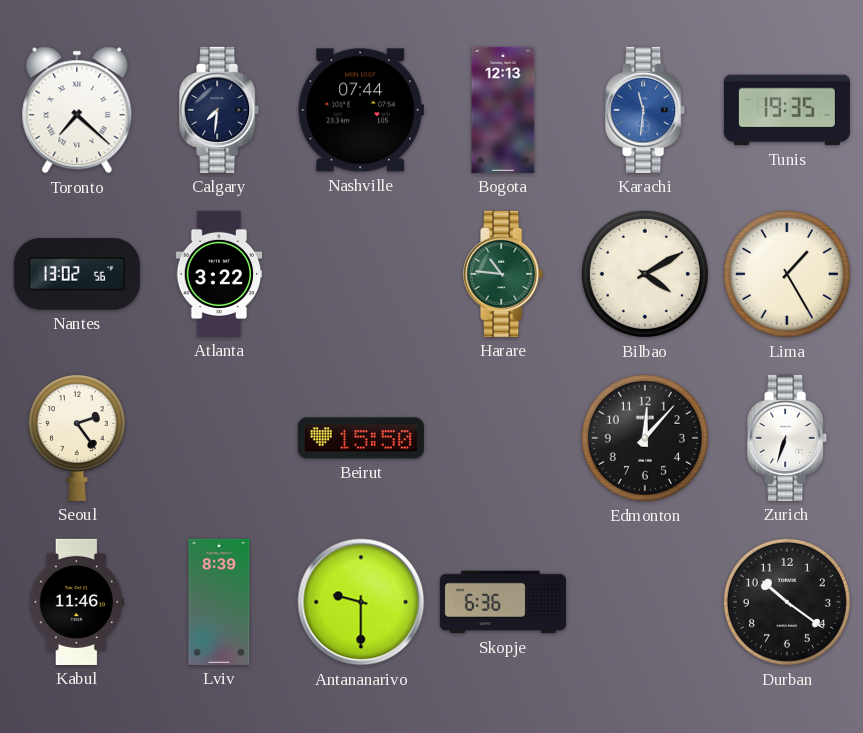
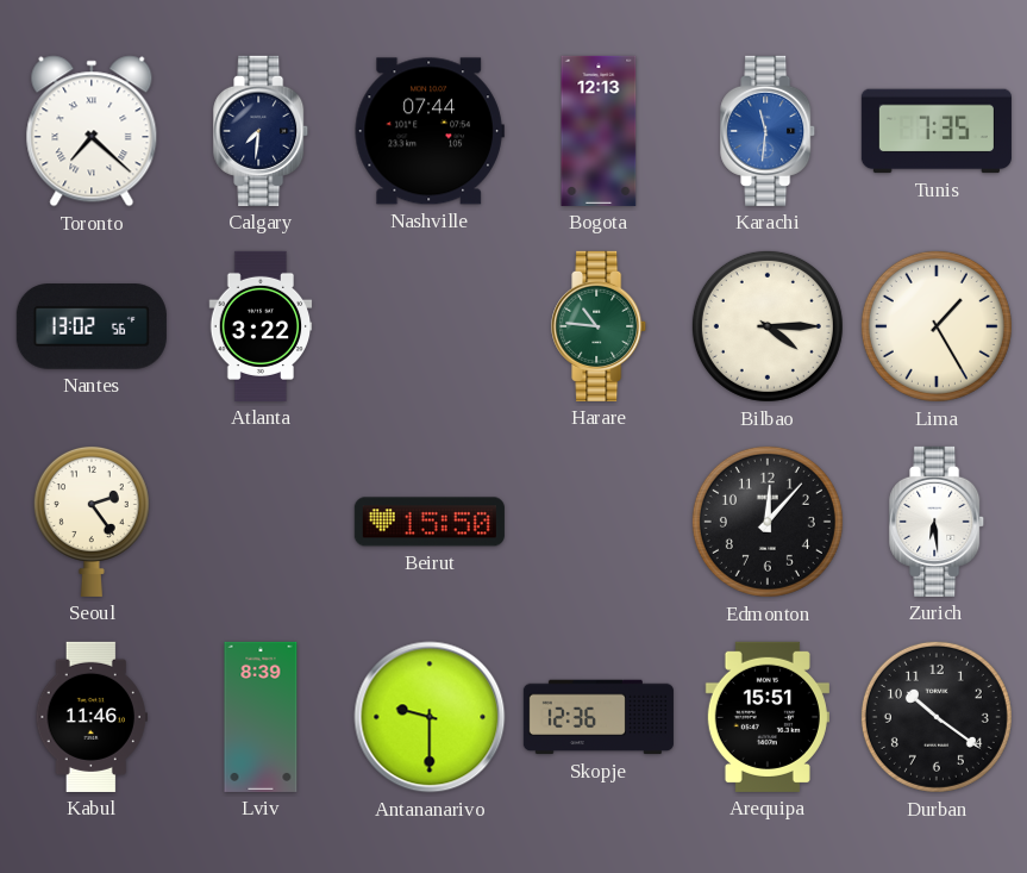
Tunis: 19:35 -> 7:35 (937, 131)
Bilbao: 4:10 -> 4:15 (768, 326)
Zurich: 6:33 -> 6:29 (938, 522)
Skopje: 6:36 -> 12:36 (599, 717)
Arequipa: none -> 15:51 (768, 717)
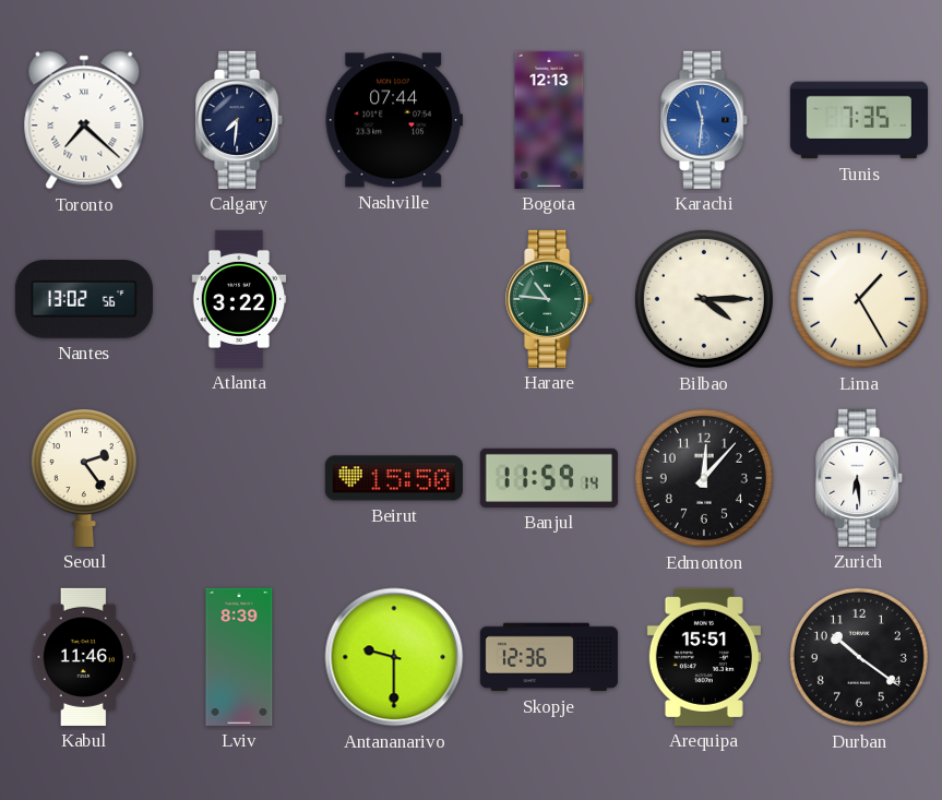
Banjul: none -> 11:59 (549, 478)
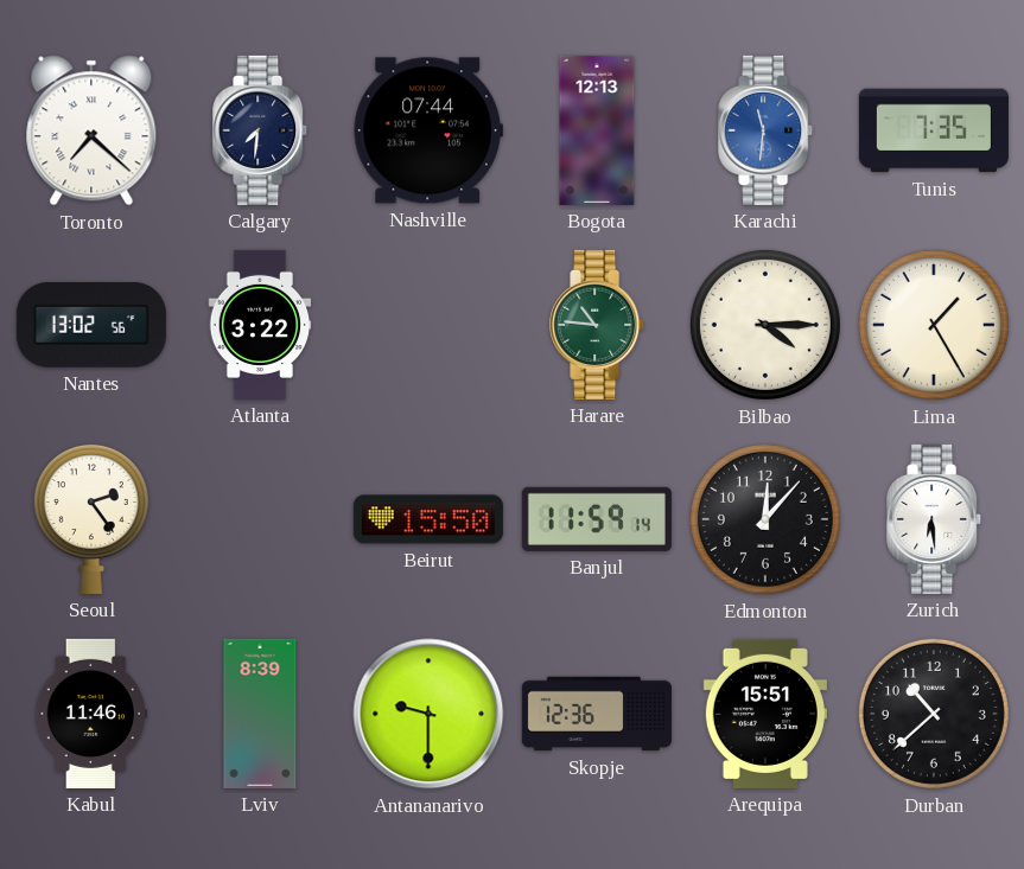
Durban: 10:21 -> 10:38 (934, 714)
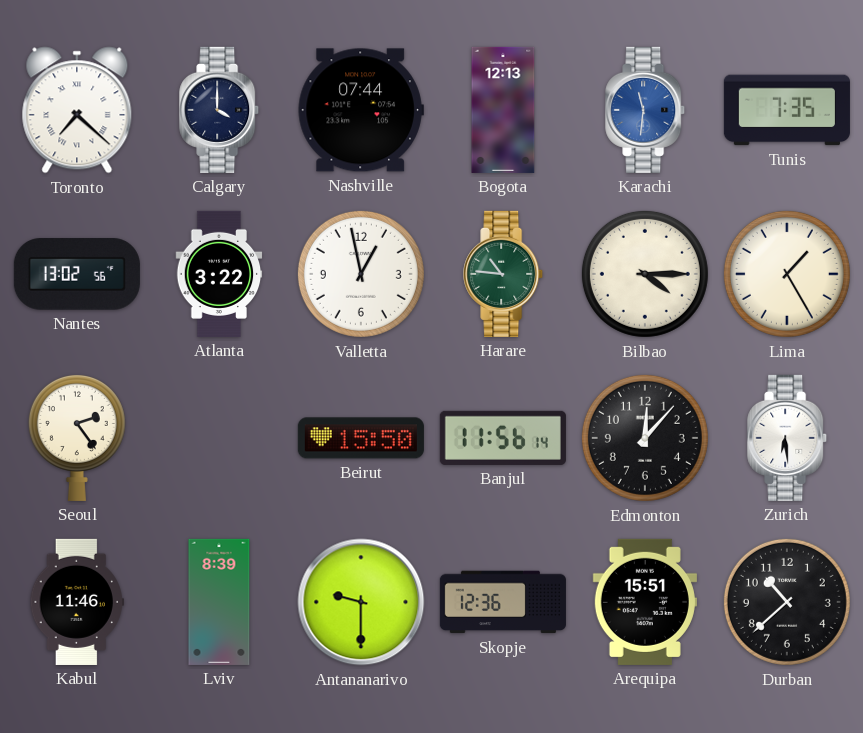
Calgary: 7:31 -> 4:00 (220, 110)
Valletta: none -> 12:58 (361, 274)
Banjul: 11:59 -> 11:56 (503, 438)
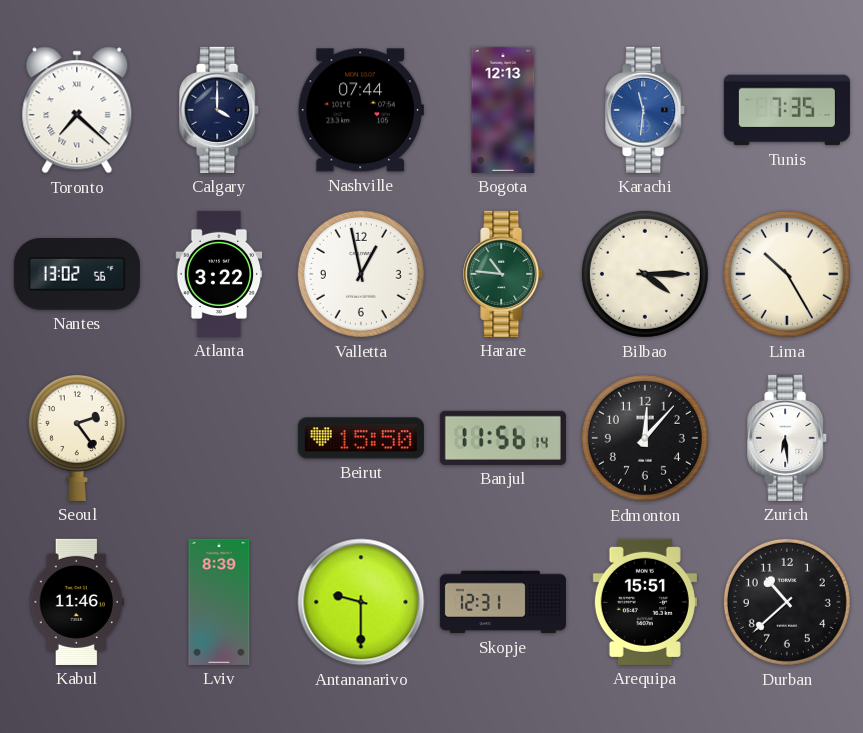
Lima: 1:25 -> 10:25 (787, 274)
Skopje: 12:36 -> 12:31 (503, 602)
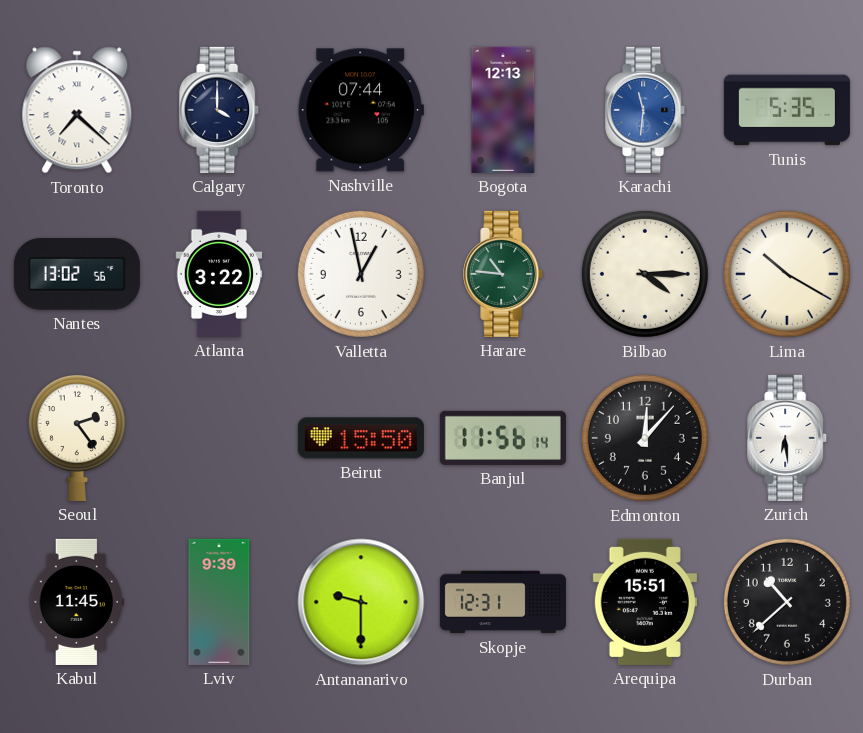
Tunis: 7:35 -> 5:35 (787, 110)
Lima: 10:25 -> 10:20 (787, 274)
Kabul: 11:46 -> 11:45 (76, 602)
Lviv: 8:39 -> 9:39 (219, 602)
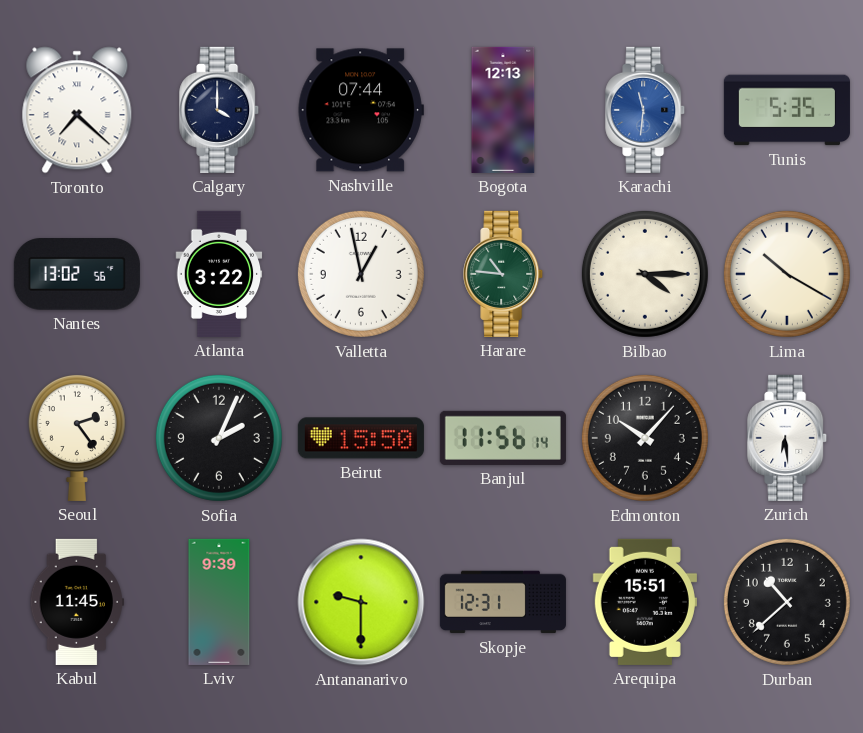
Sofia: none -> 2:04 (219, 438)
Edmonton: 12:07 -> 10:07 (645, 438)
